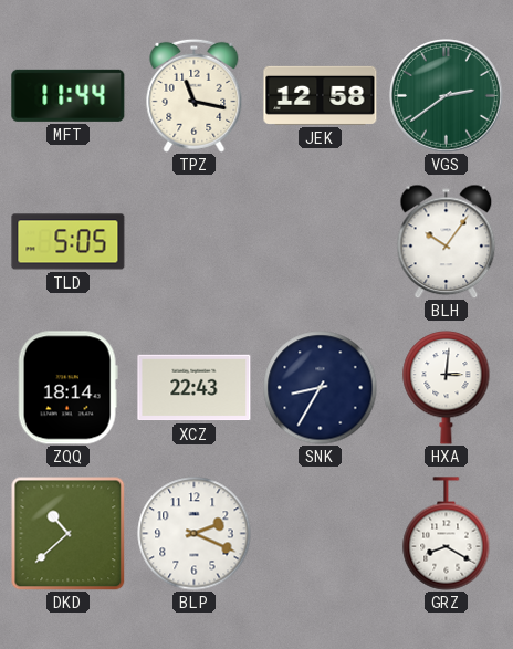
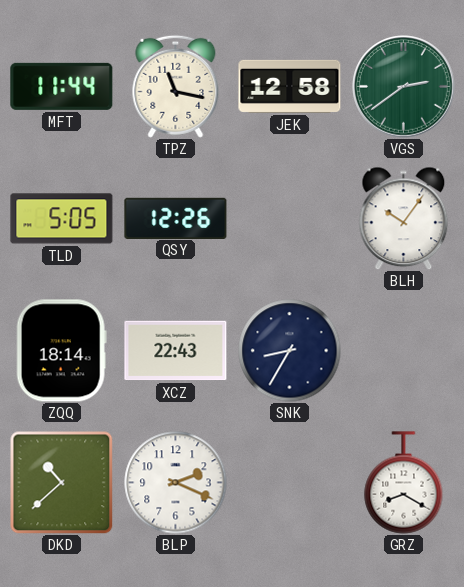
QSY: none -> 12:26 (176, 218)
HXA: 3:01 -> none (447, 388)
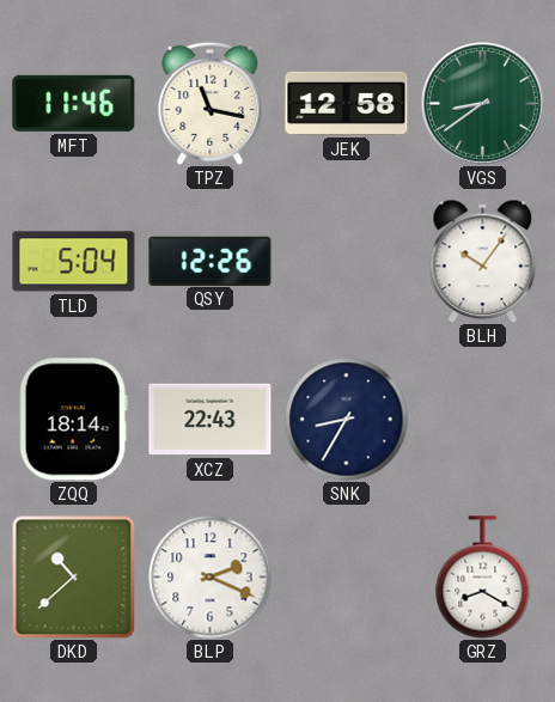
MFT: 11:44 -> 11:46 (74, 103)
VGS: 2:39 -> 8:39 (483, 104)
TLD: 5:05 -> 5:04 (74, 262)
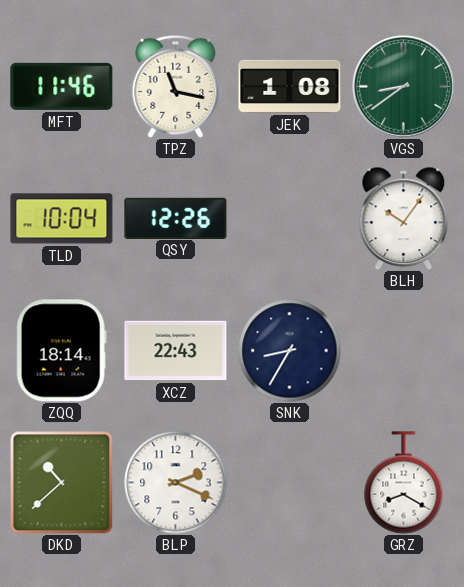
JEK: 12:58 -> 1:08 (290, 86)
TLD: 5:04 -> 10:04 (62, 219)
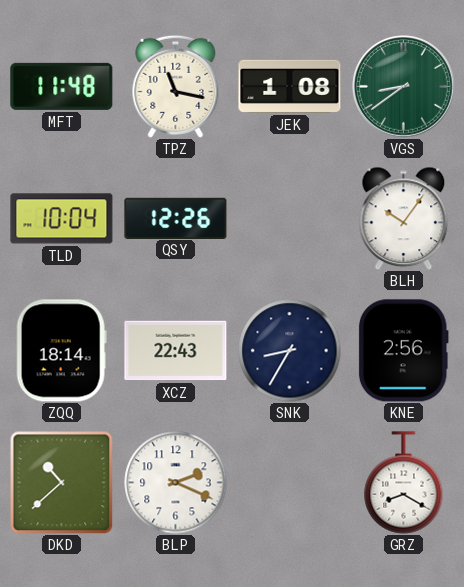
MFT: 11:46 -> 11:48 (62, 86)
KNE: none -> 2:56 (403, 351)
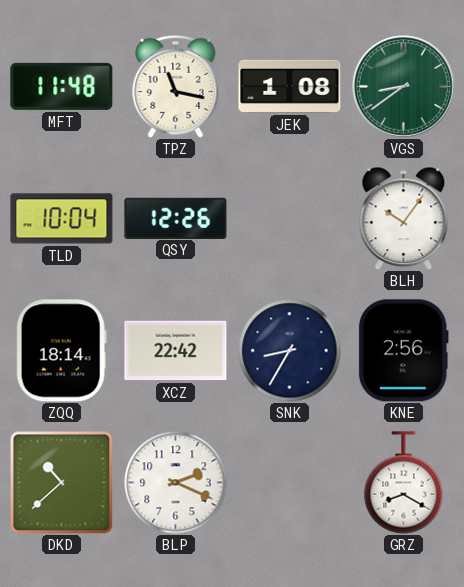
XCZ: 22:43 -> 22:42 (176, 351)
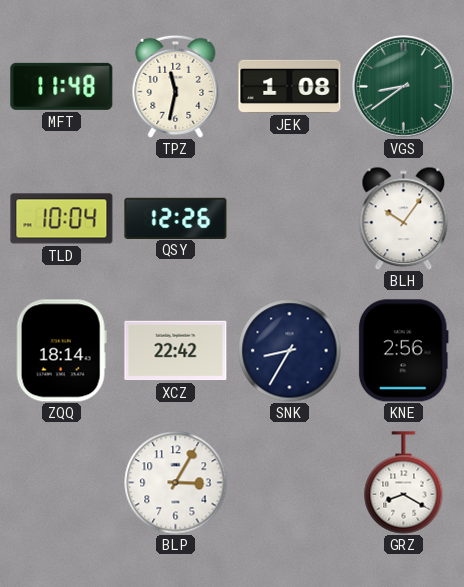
TPZ: 11:17 -> 11:32 (176, 86)
DKD: 10:38 -> none (61, 482)
BLP: 2:19 -> 3:05 (176, 483)
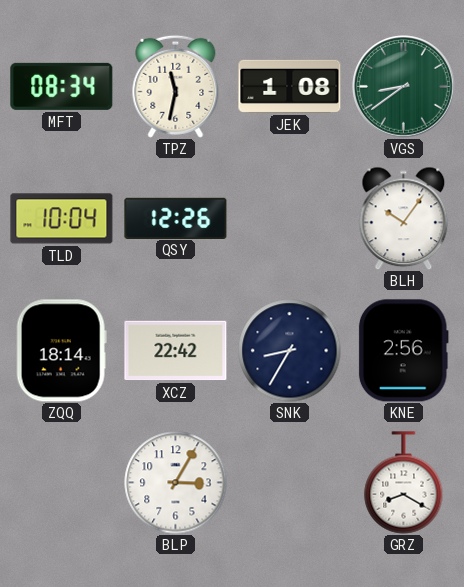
MFT: 11:48 -> 08:34 (62, 86)
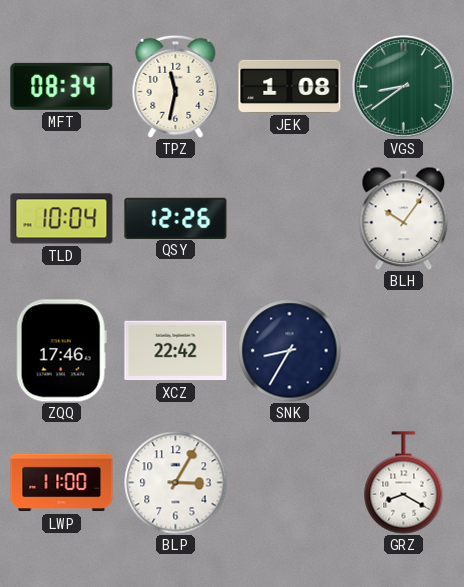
ZQQ: 18:14 -> 17:46 (61, 351)
KNE: 2:56 -> none (403, 351)
LWP: none -> 11:00 (62, 483)
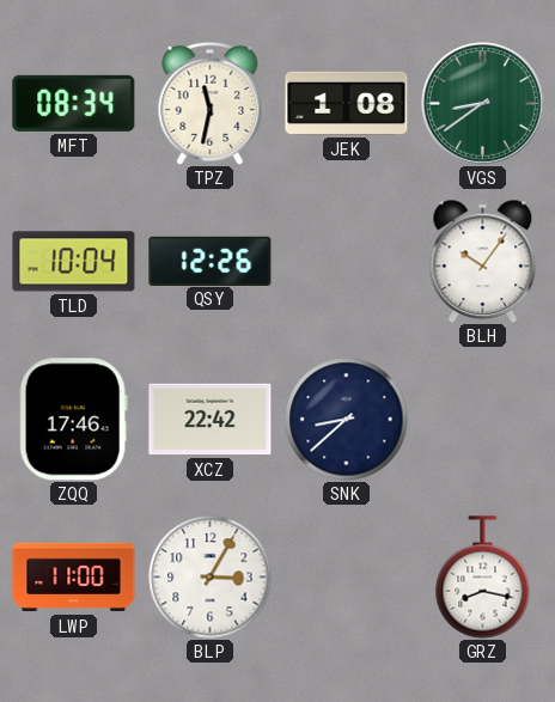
SNK: 8:35 -> 8:38 (347, 420)
GRZ: 8:20 -> 8:17 (483, 578)
